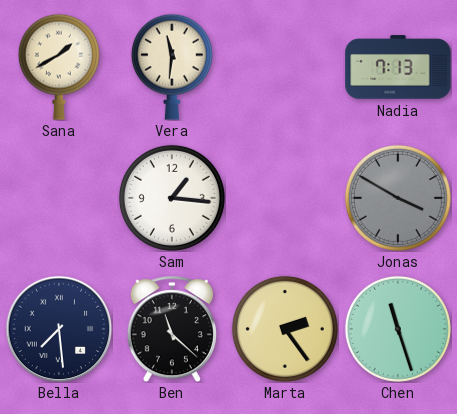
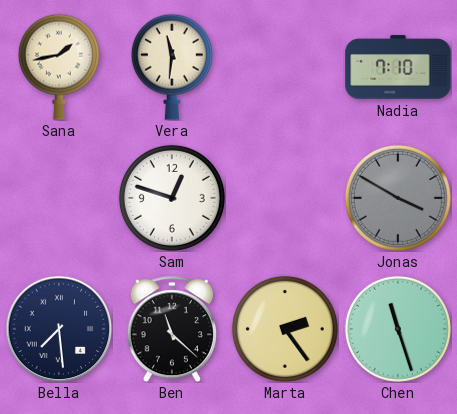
Sana: 1:40 -> 1:43 (59, 67)
Nadia: 7:13 -> 7:10 (398, 67)
Sam: 1:16 -> 12:48 (172, 198)
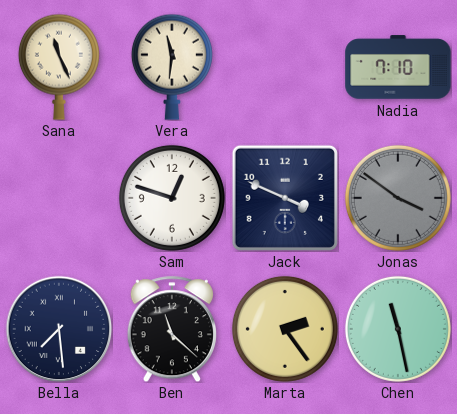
Sana: 1:43 -> 11:26 (59, 67)
Jack: none -> 3:49 (284, 197)
Jonas: 3:50 -> 3:51 (398, 198)
Chen: 11:27 -> 11:28 (398, 329)
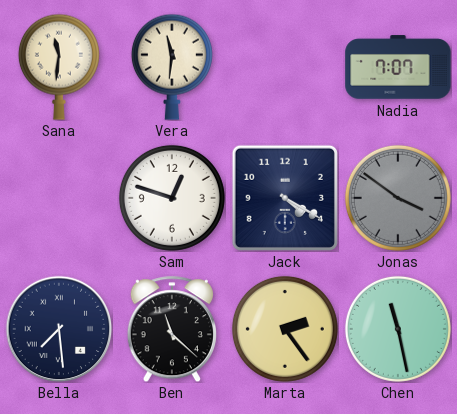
Sana: 11:26 -> 11:31 (59, 67)
Nadia: 7:10 -> 7:07 (398, 67)
Jack: 3:49 -> 4:20 (284, 197)
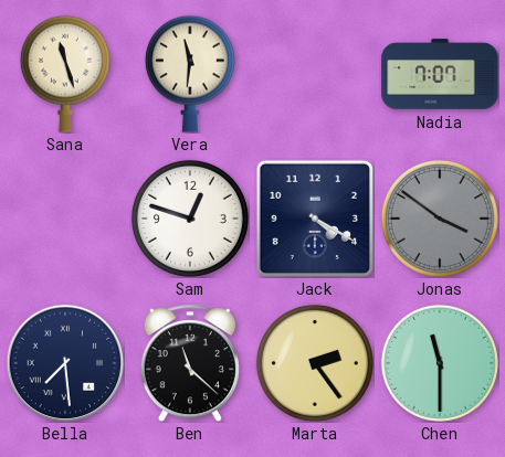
Sana: 11:31 -> 11:27 (65, 74)
Chen: 11:28 -> 11:30 (440, 363)
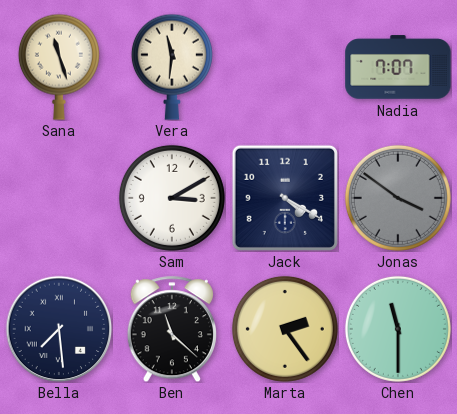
Sam: 12:48 -> 3:10 (172, 198)
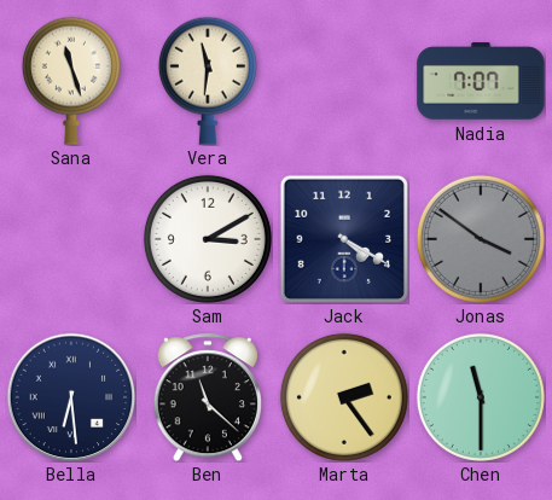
Bella: 7:29 -> 6:29 (71, 397)
